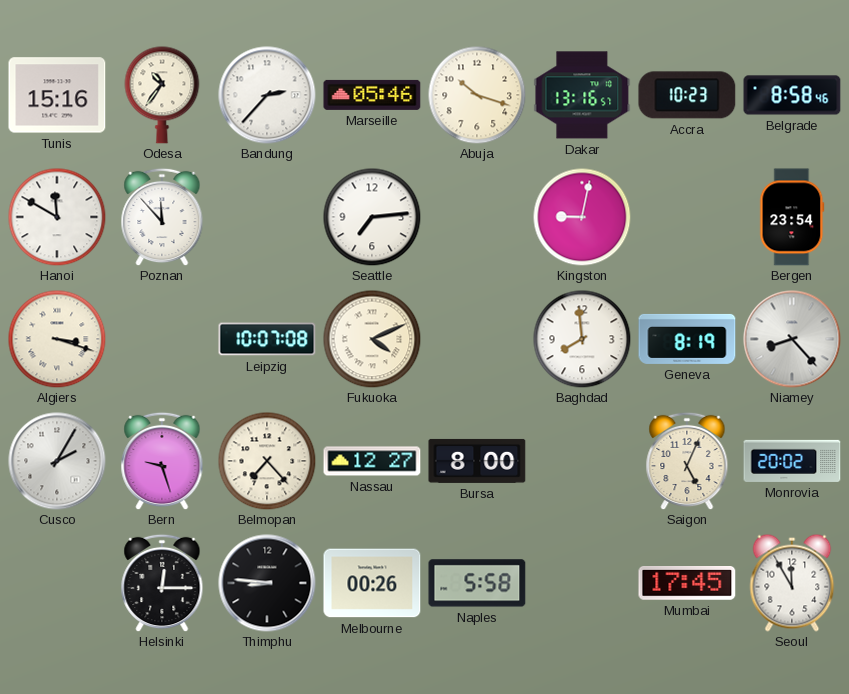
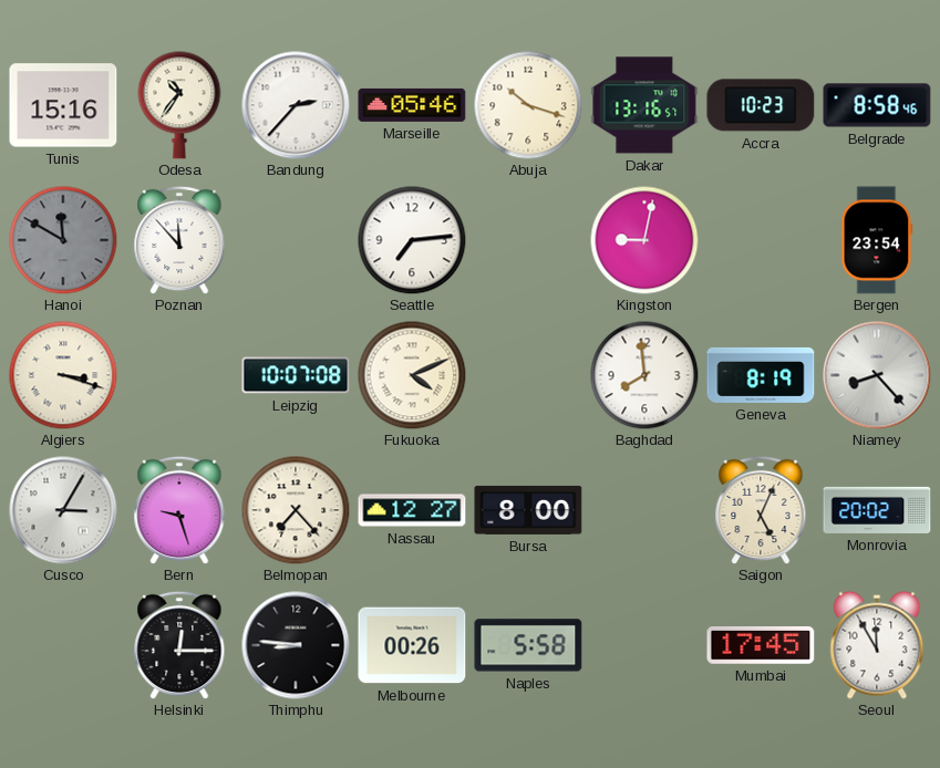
Hanoi dial: white -> grey (63, 240)
Cusco: 2:05 -> 3:05 (63, 510)
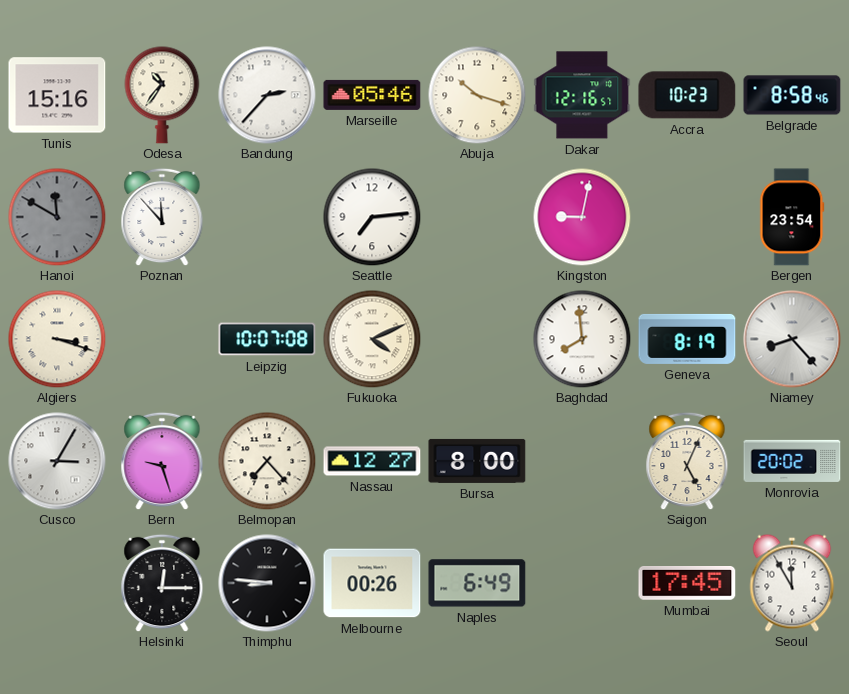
Dakar: 13:16 -> 12:16 (582, 95)
Naples: 5:58 -> 6:49 (477, 583)
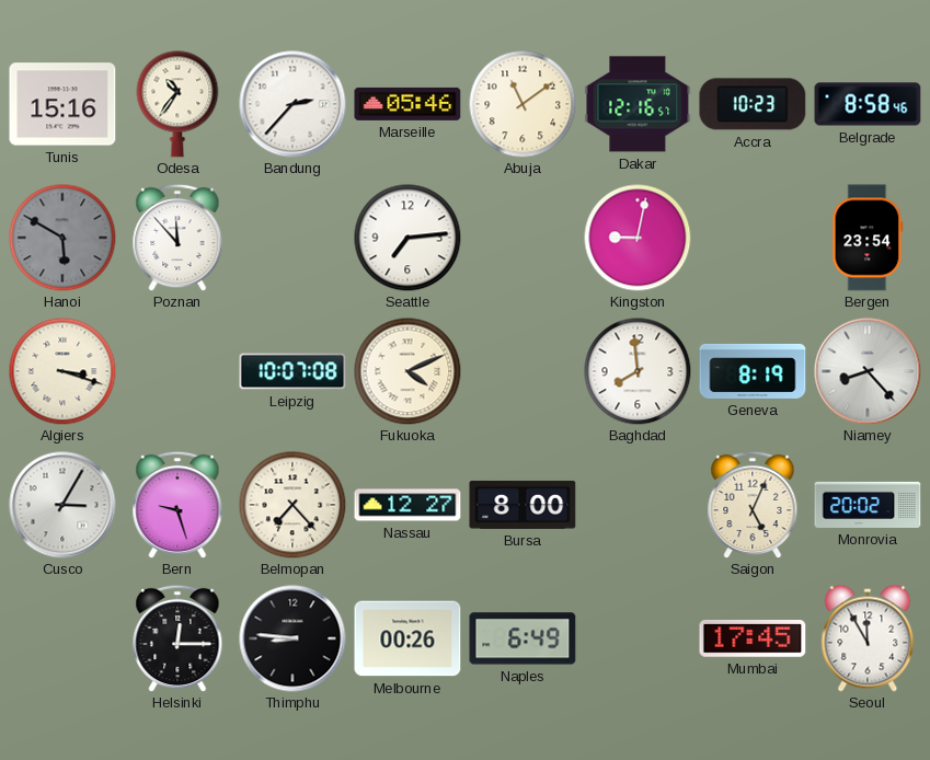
Abuja: 10:18 -> 11:09 (523, 104)
Hanoi: 11:50 -> 5:50 (62, 238)
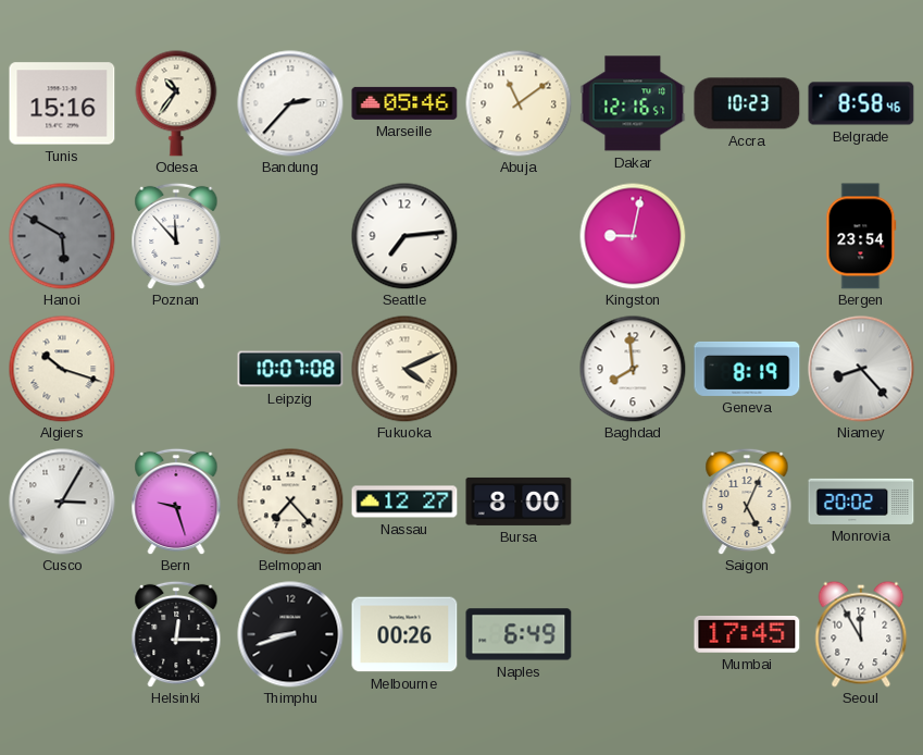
Algiers: 3:18 -> 10:18 (62, 369)
Thimphu: 8:46 -> 8:42 (290, 634)
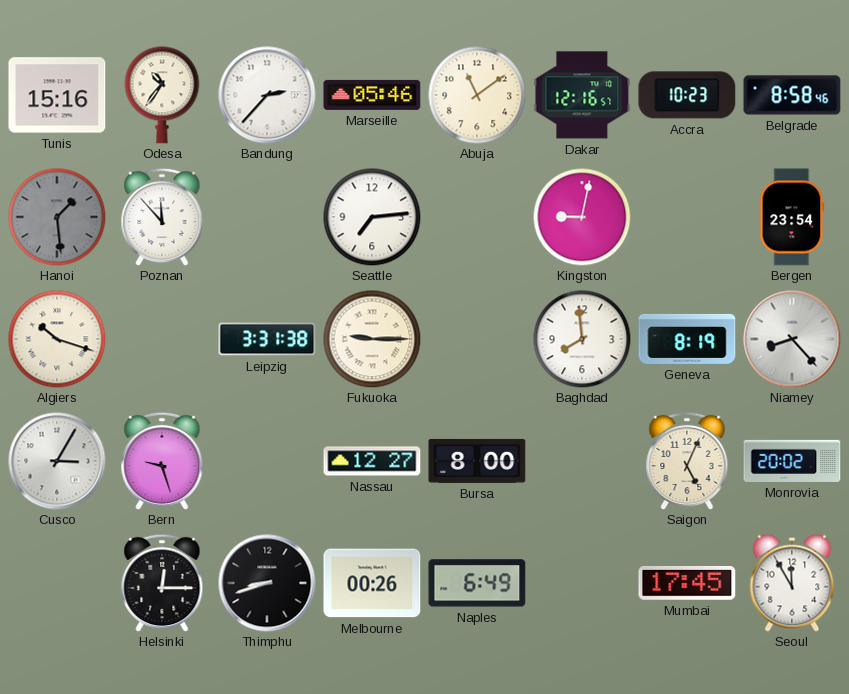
Hanoi: 5:50 -> 1:29 (57, 217)
Leipzig: 10:07 -> 3:31 (267, 339)
Fukuoka: 4:11 -> 9:15 (372, 339)
Belmopan: 7:23 -> none (290, 502)
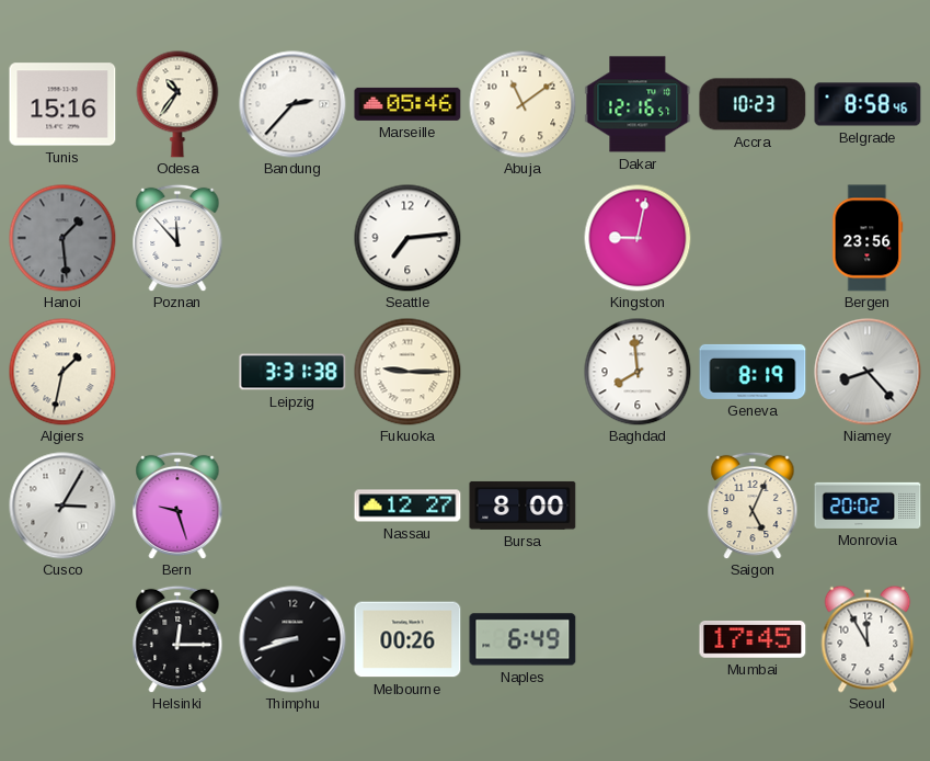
Bergen: 23:54 -> 23:56 (868, 238)
Algiers: 10:18 -> 1:32 (62, 372)
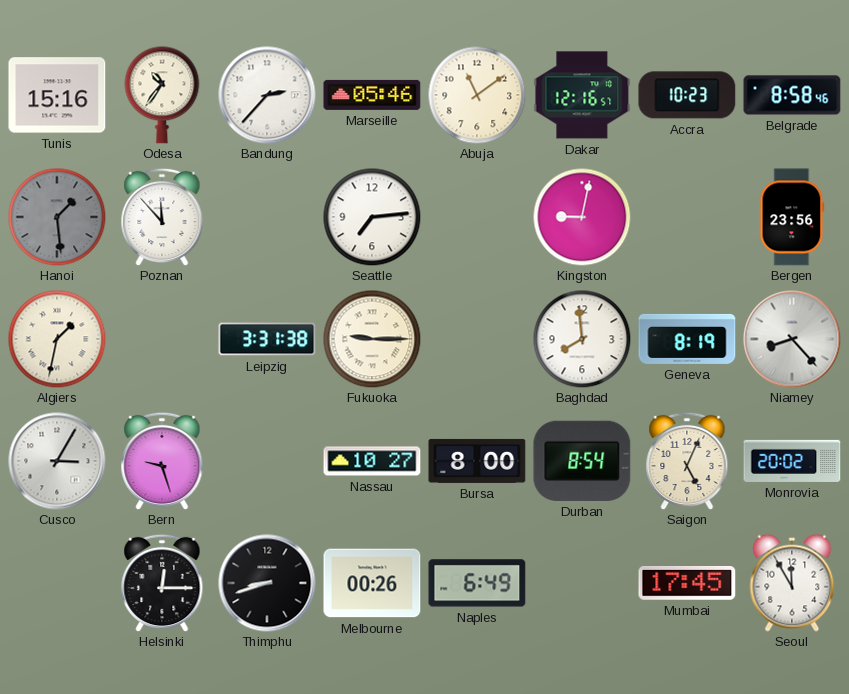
Nassau: 12:27 -> 10:27 (372, 461)
Durban: none -> 8:54 (582, 461)
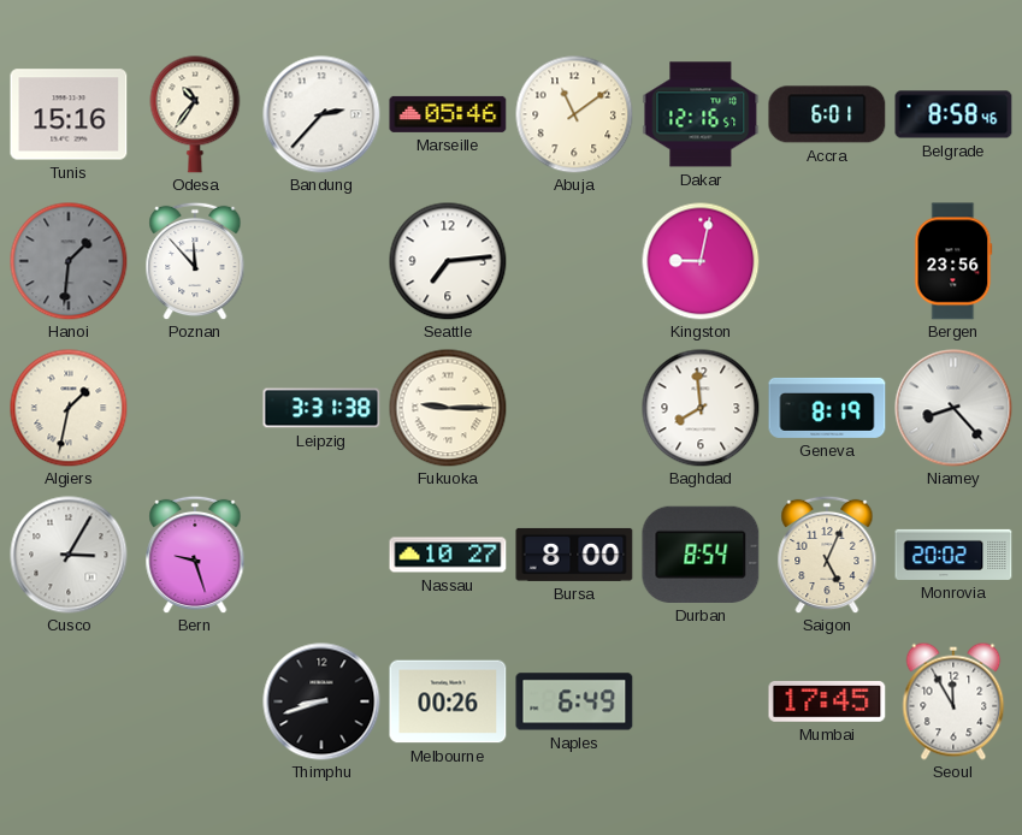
Accra: 10:23 -> 6:01 (827, 114)
Hanoi: 1:29 -> 1:31 (69, 261)
Helsinki: 12:15 -> none (162, 583)
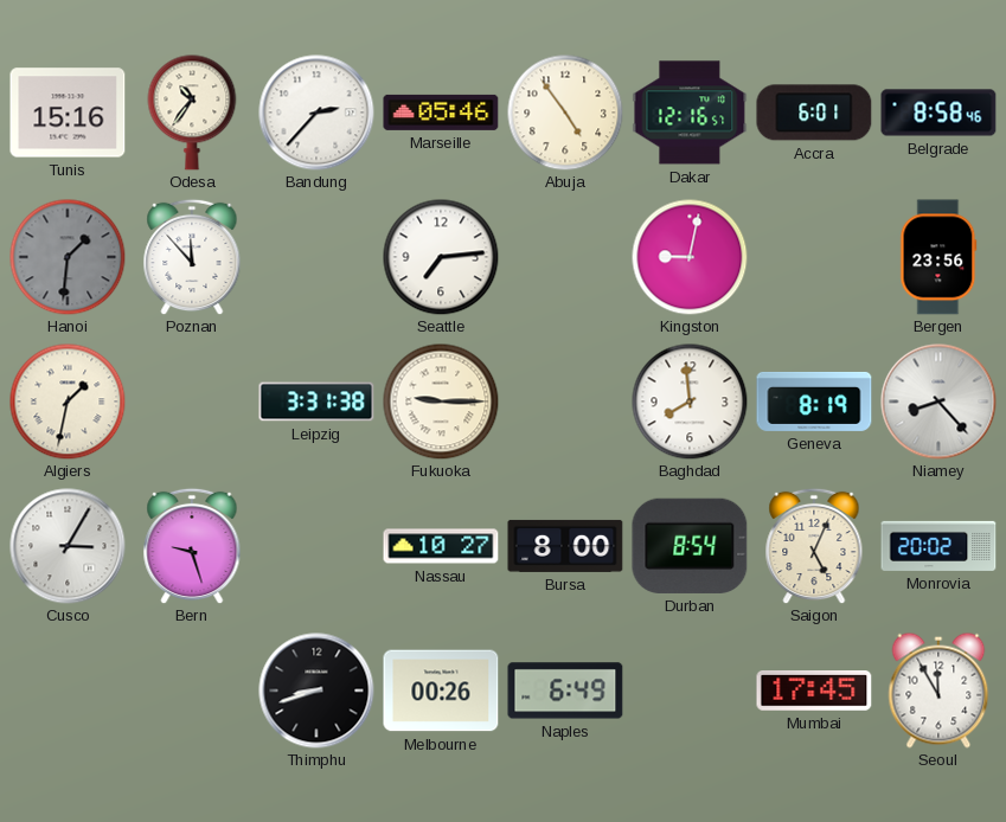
Abuja: 11:09 -> 4:54 (565, 113)
